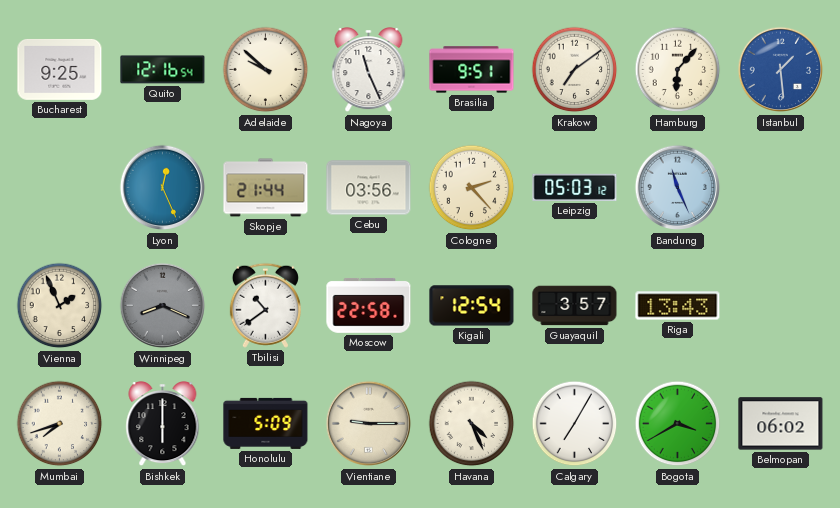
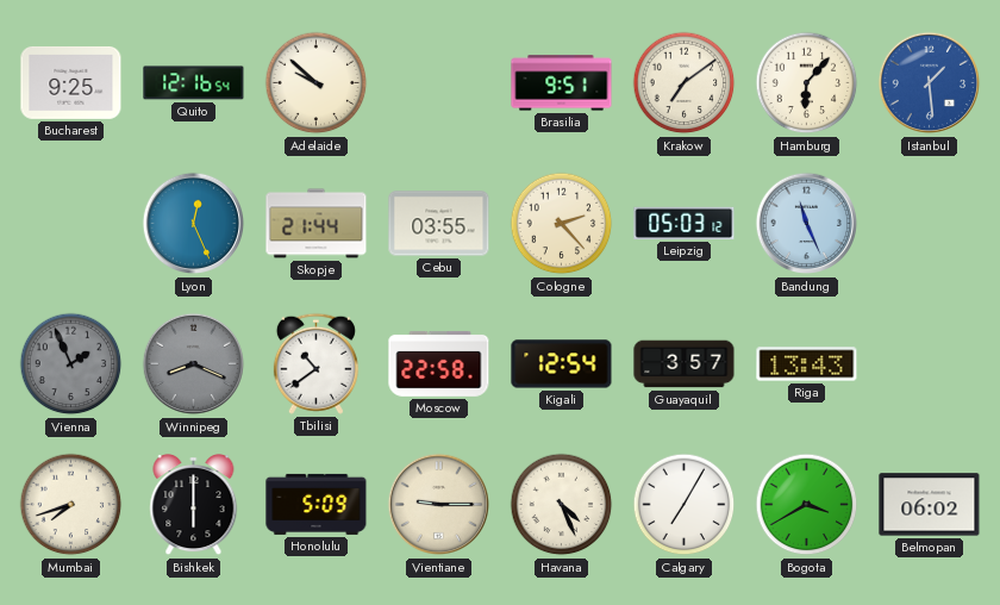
Nagoya: 11:26 -> none (369, 71)
Cebu: 03:56 -> 03:55 (439, 224)
Vienna dial: cream -> grey (71, 364)
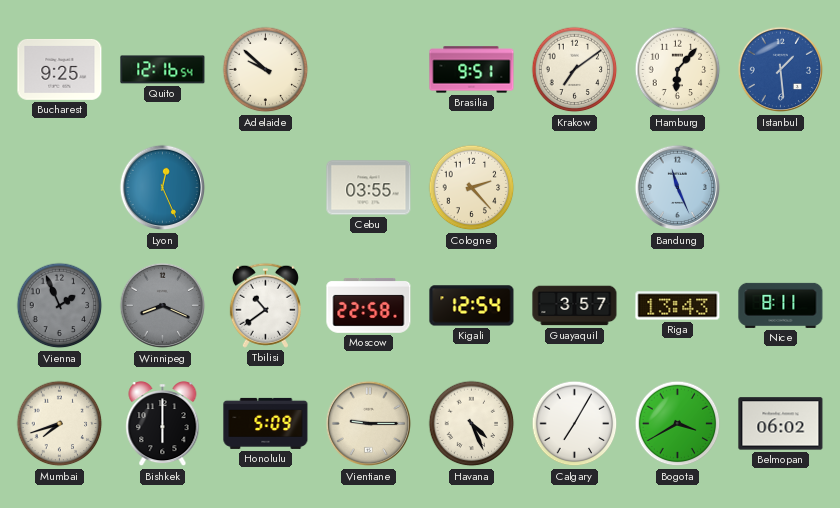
Skopje: 21:44 -> none (317, 224)
Leipzig: 05:03 -> none (685, 223)
Nice: none -> 8:11 (781, 305)
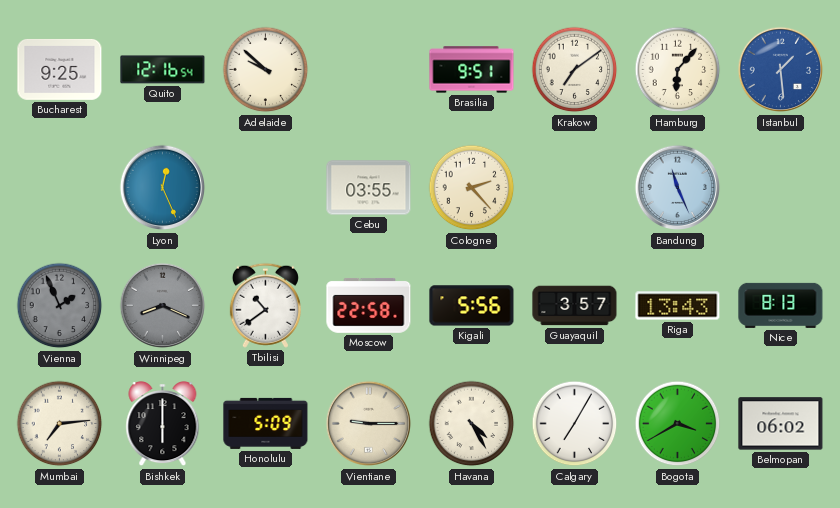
Kigali: 12:54 -> 5:56 (472, 306)
Nice: 8:11 -> 8:13 (781, 305)
Mumbai: 7:42 -> 7:14 (60, 424)
Havana: 4:26 -> 4:25 (472, 424)
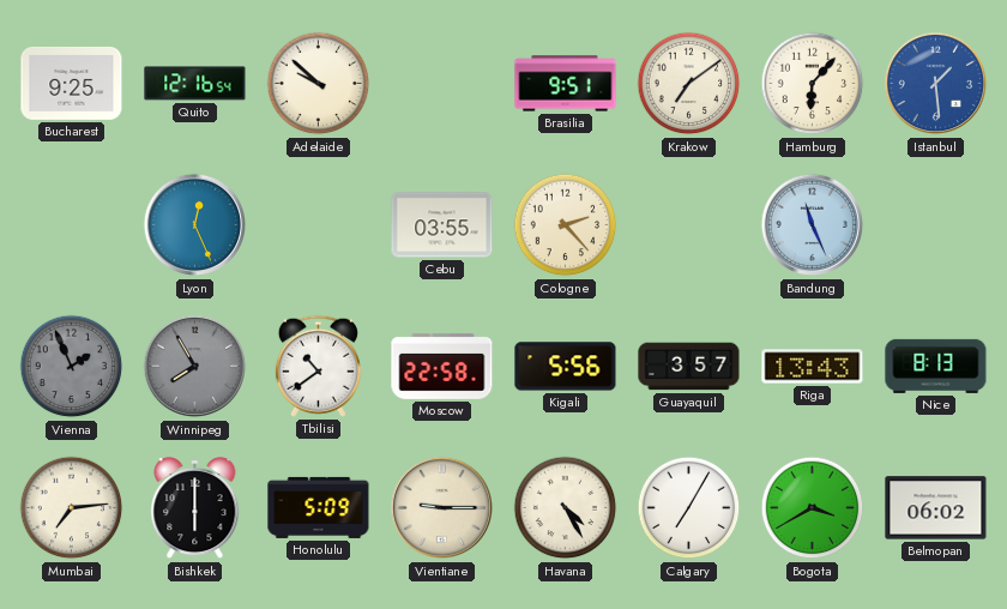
Winnipeg: 8:19 -> 7:55 (195, 367)
